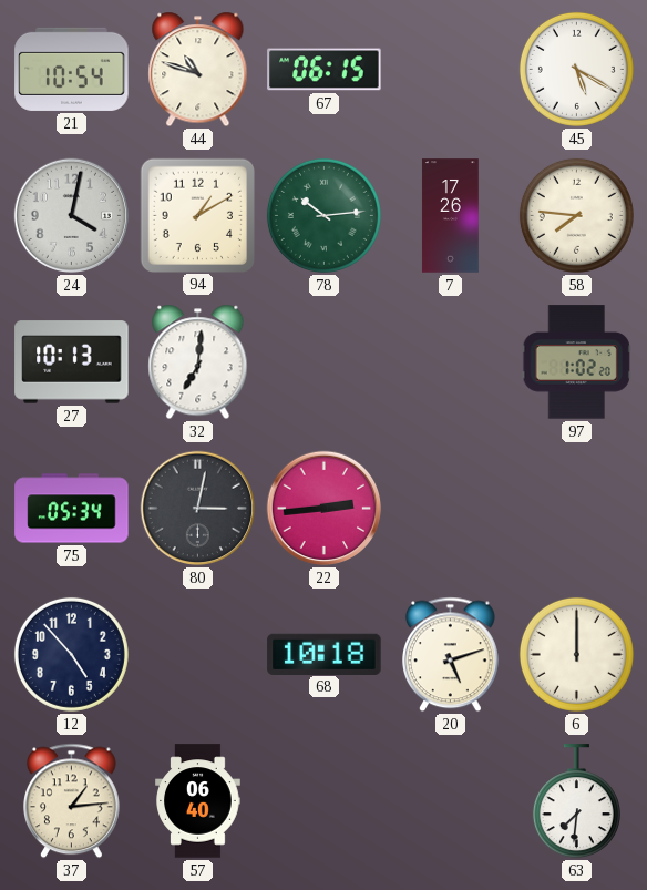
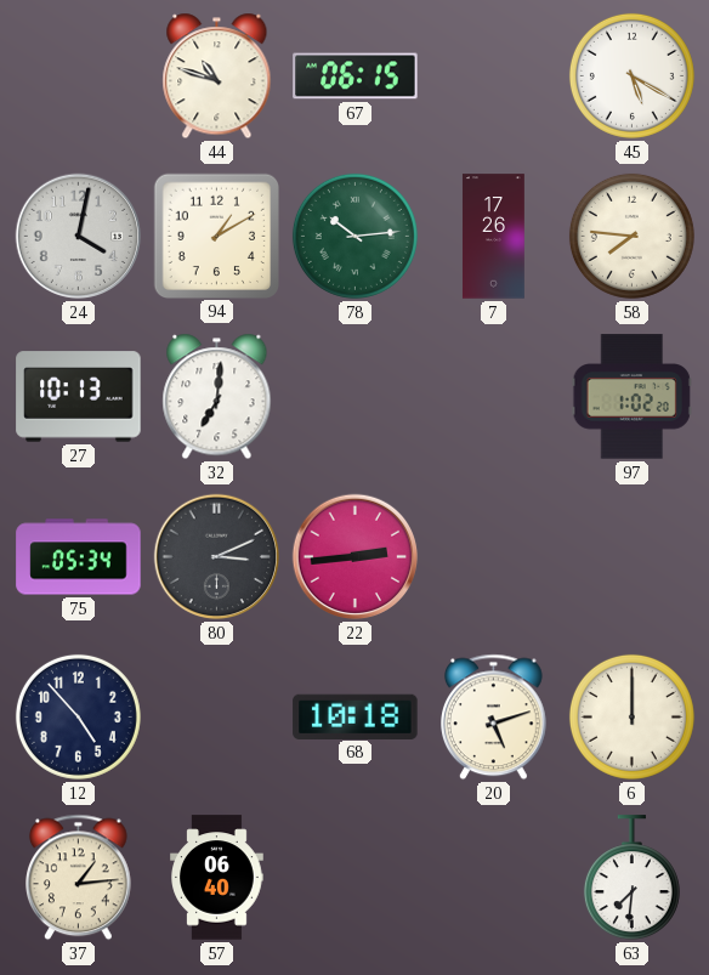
21: 10:54 -> none (72, 69)
80: 3:02 -> 3:11 (217, 557)
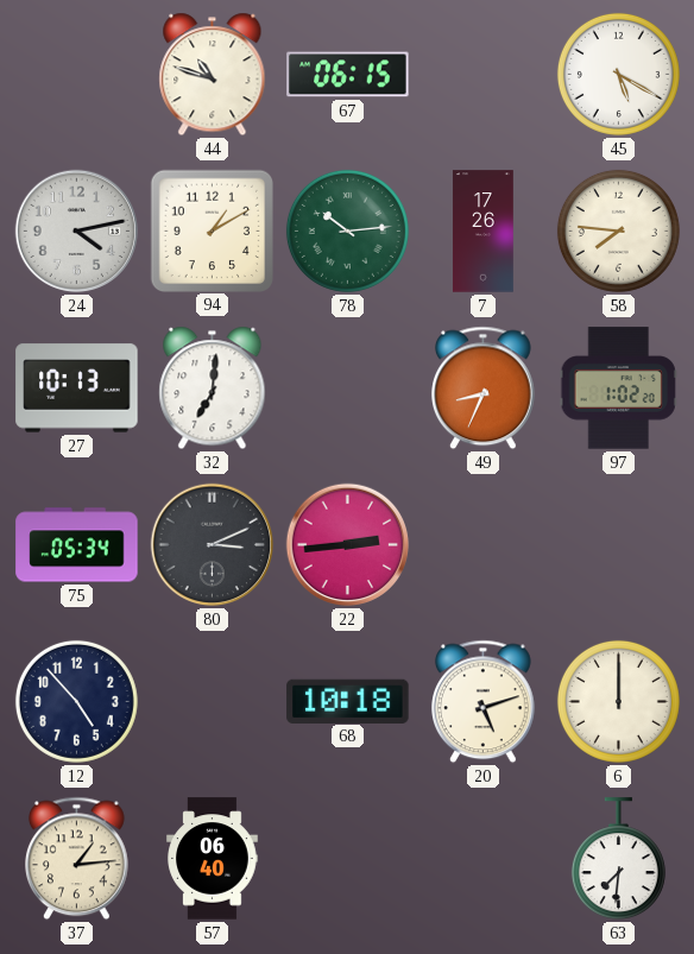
24: 4:02 -> 4:13 (77, 232)
49: none -> 8:34 (484, 388)
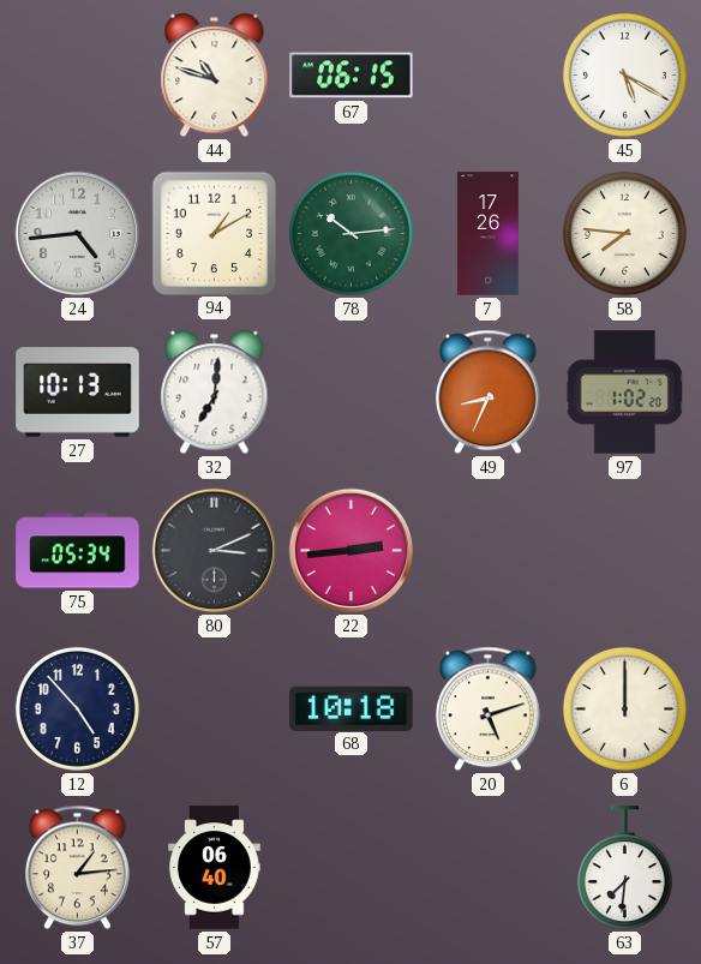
24: 4:13 -> 4:44 (78, 234)
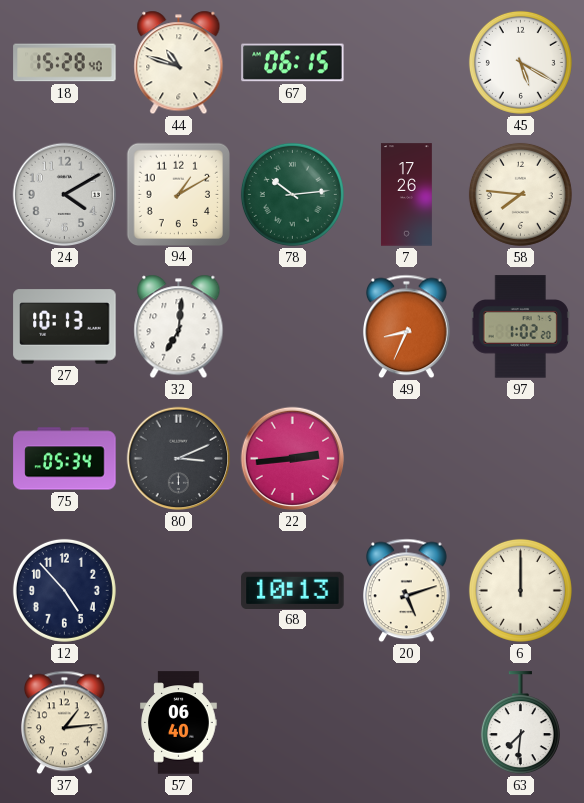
18: none -> 15:28 (65, 63)
24: 4:44 -> 4:10 (65, 195)
68: 10:18 -> 10:13 (293, 590)
